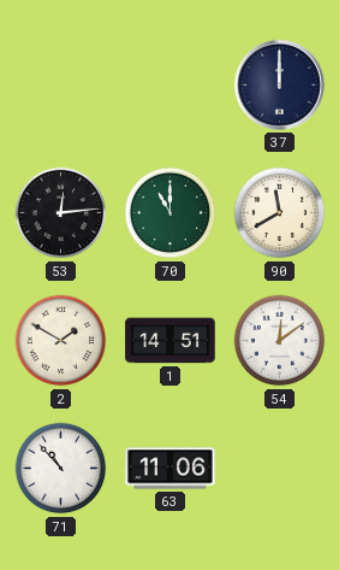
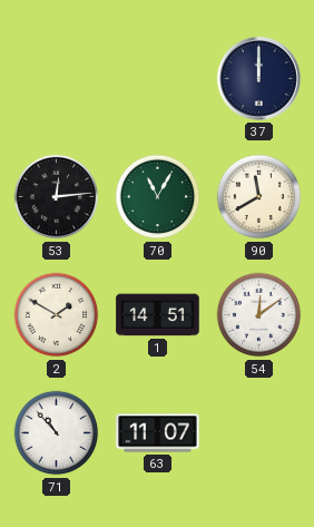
70: 11:00 -> 11:05 (158, 197)
63: 11:06 -> 11:07 (158, 433)
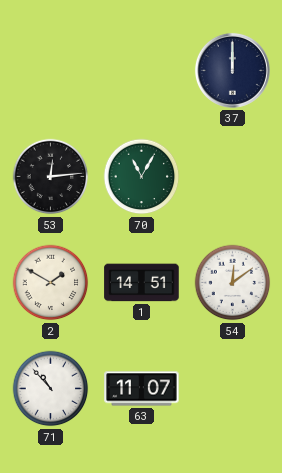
90: 11:40 -> none (259, 197)
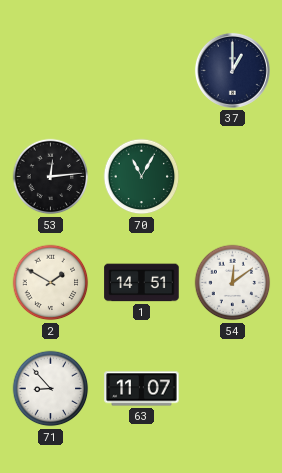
37: 12:00 -> 1:00 (232, 70)
71: 10:53 -> 8:53 (51, 389)
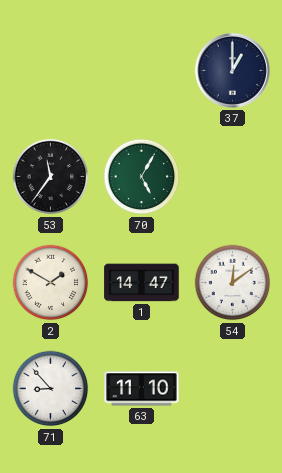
53: 12:14 -> 11:36 (51, 177)
70: 11:05 -> 5:05 (142, 177)
1: 14:51 -> 14:47 (142, 283)
63: 11:07 -> 11:10 (142, 389)
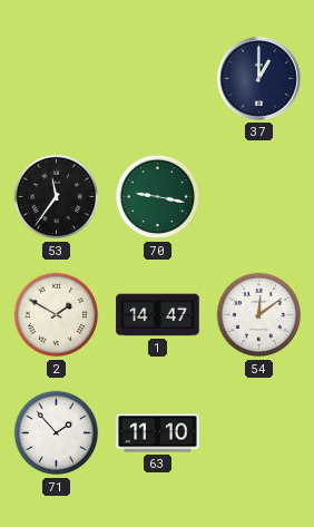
70: 5:05 -> 9:17 (158, 197)
71: 8:53 -> 1:53 (57, 433)
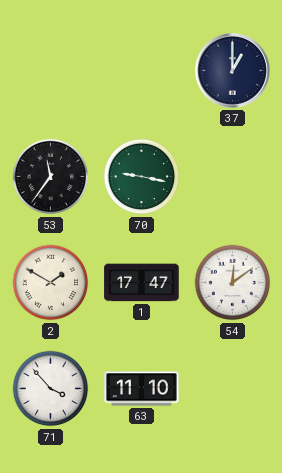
1: 14:47 -> 17:47 (142, 283)
71: 1:53 -> 3:53 (51, 389)
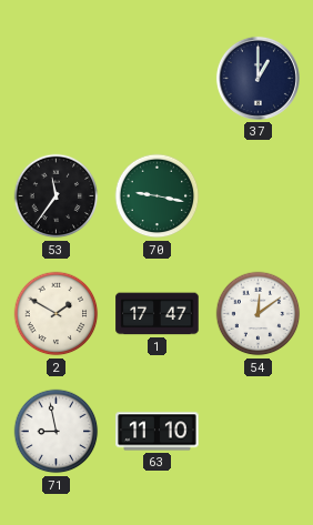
71: 3:53 -> 8:58 (57, 432)
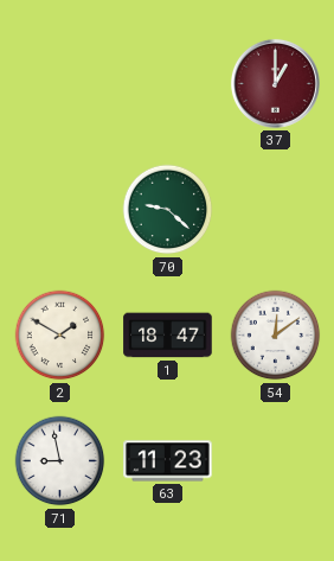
37 dial: navy -> burgundy (275, 83)
53: 11:36 -> none (57, 196)
70: 9:17 -> 9:22 (168, 210)
1: 17:47 -> 18:47 (168, 336)
63: 11:10 -> 11:23 (168, 461)
